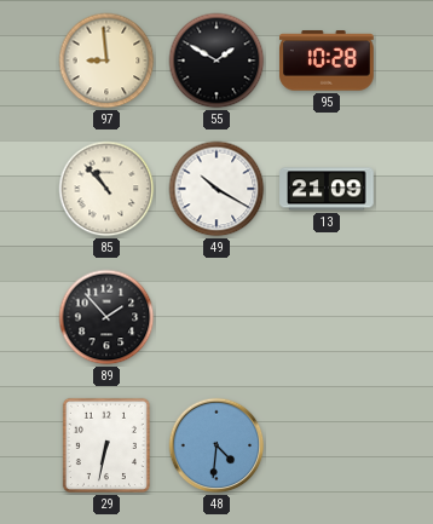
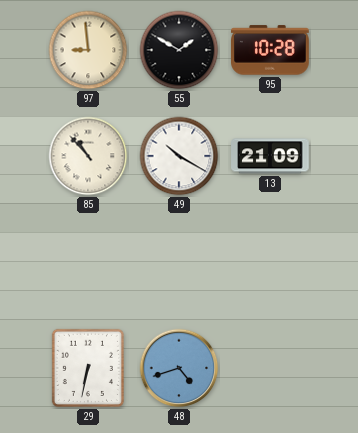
89: 1:53 -> none (106, 317)
48: 4:31 -> 4:42 (179, 368)
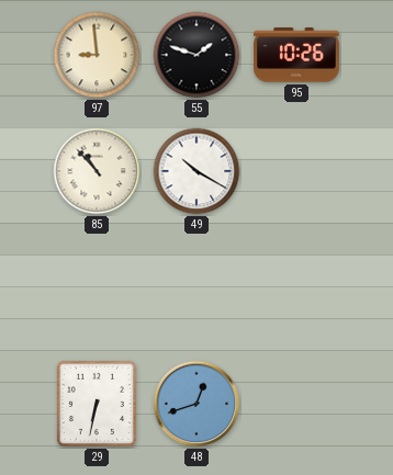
55: 1:50 -> 1:48 (196, 55)
95: 10:28 -> 10:26 (296, 55)
13: 21:09 -> none (270, 156)
48: 4:42 -> 12:42 (196, 404)
